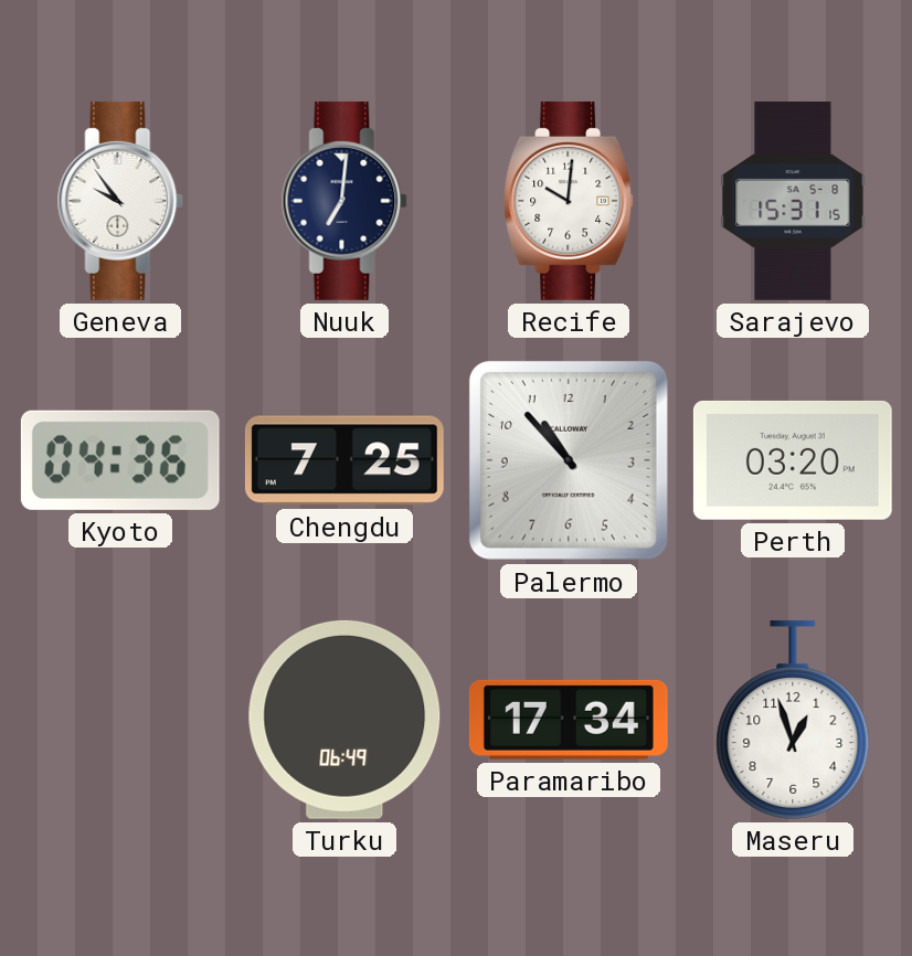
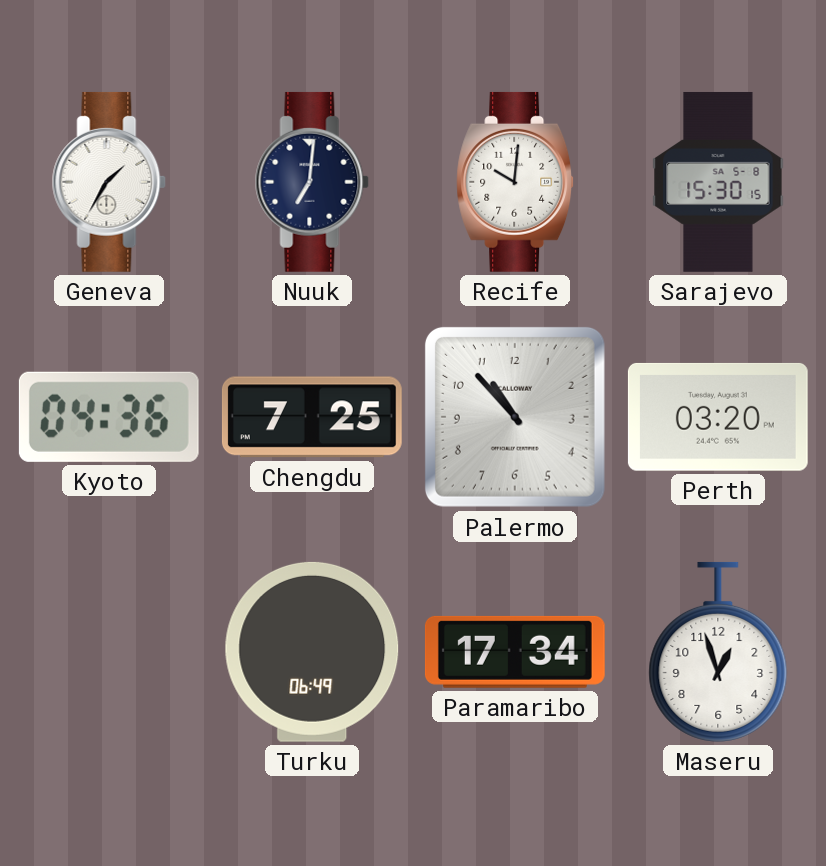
Geneva: 9:54 -> 1:35 (109, 182)
Sarajevo: 15:31 -> 15:30 (718, 182)
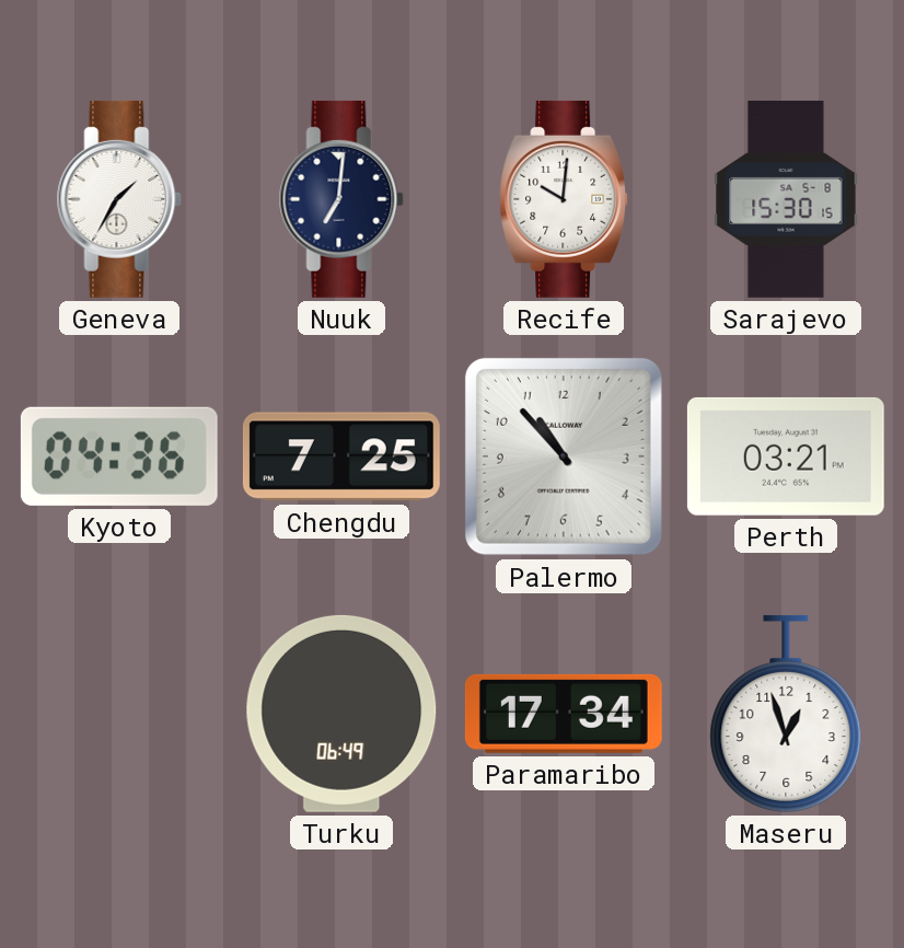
Perth: 03:20 -> 03:21 (786, 456)
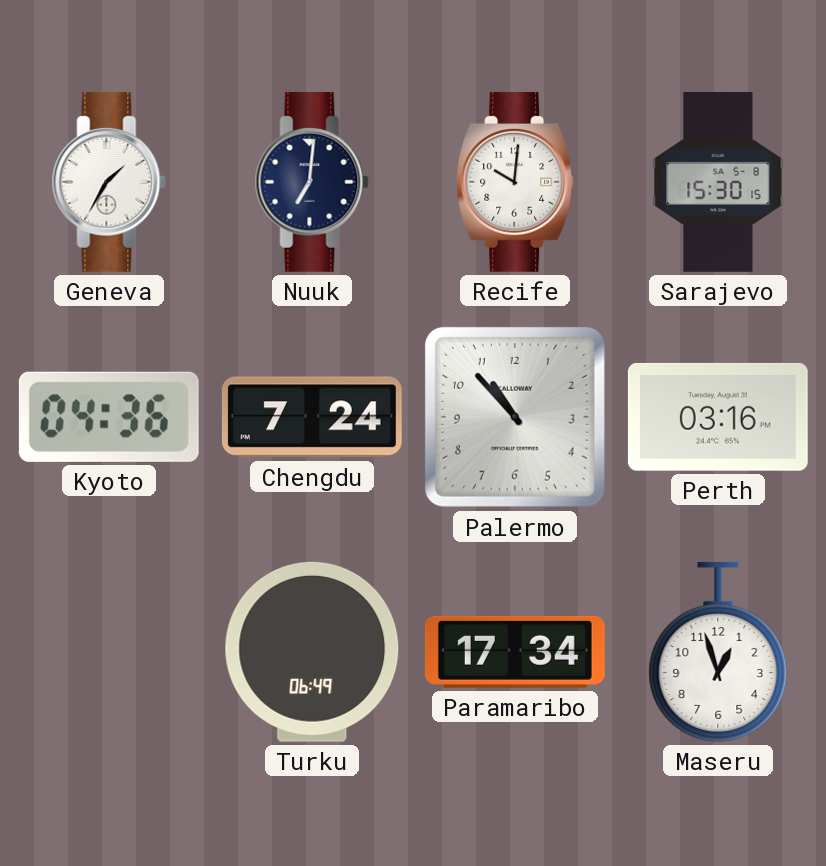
Chengdu: 7:25 -> 7:24 (312, 417)
Perth: 03:21 -> 03:16 (718, 417)
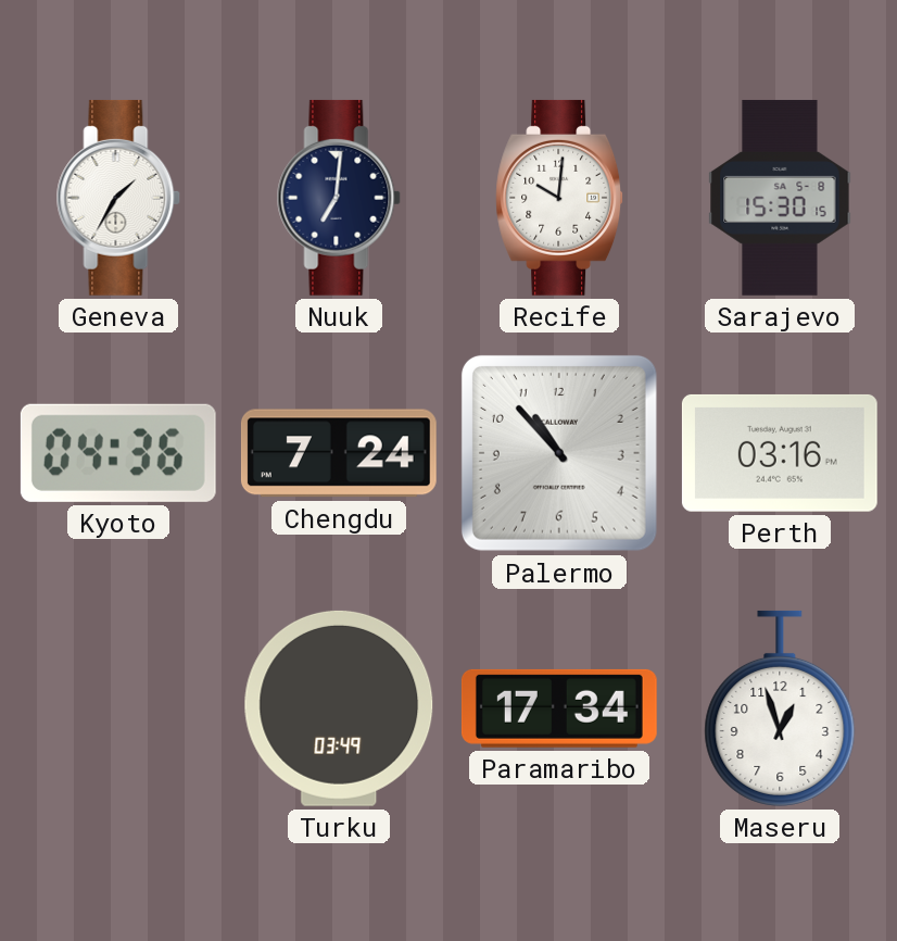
Turku: 06:49 -> 03:49 (339, 708)
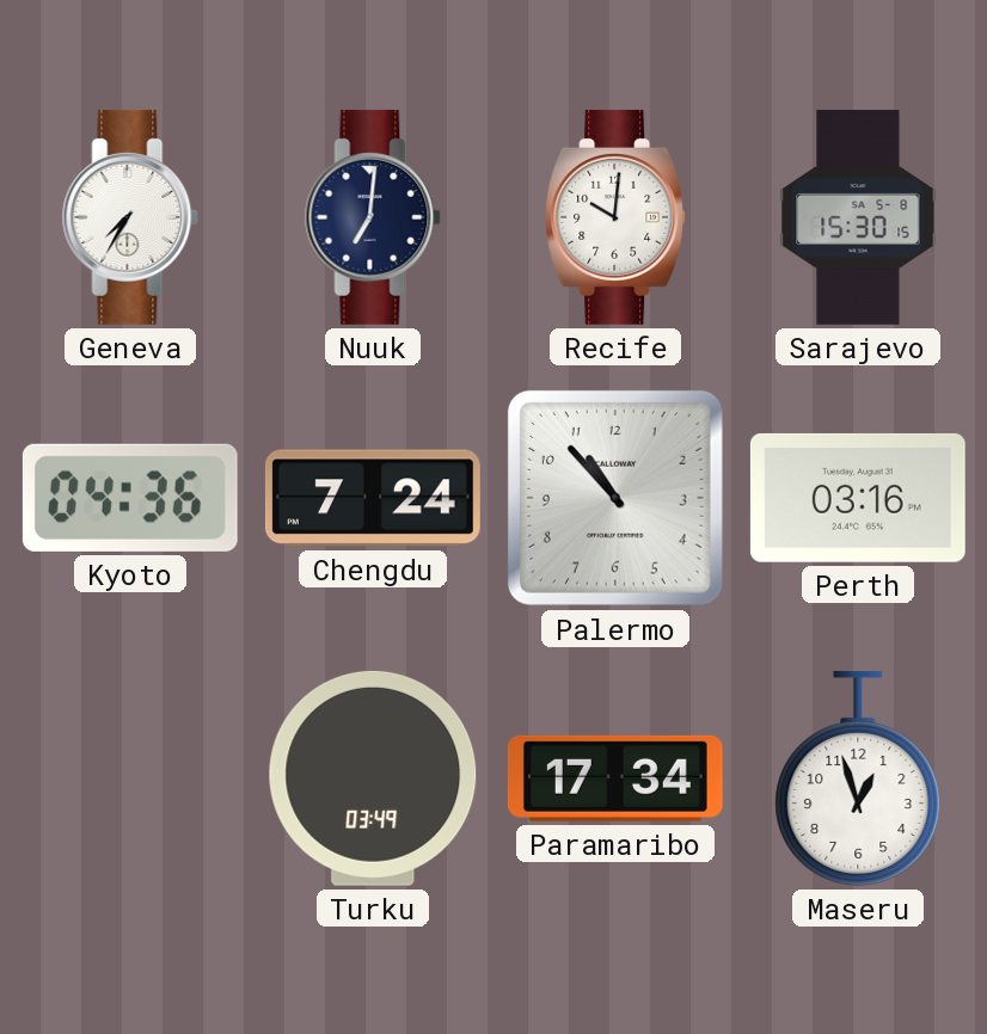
Geneva: 1:35 -> 7:35 (130, 217)
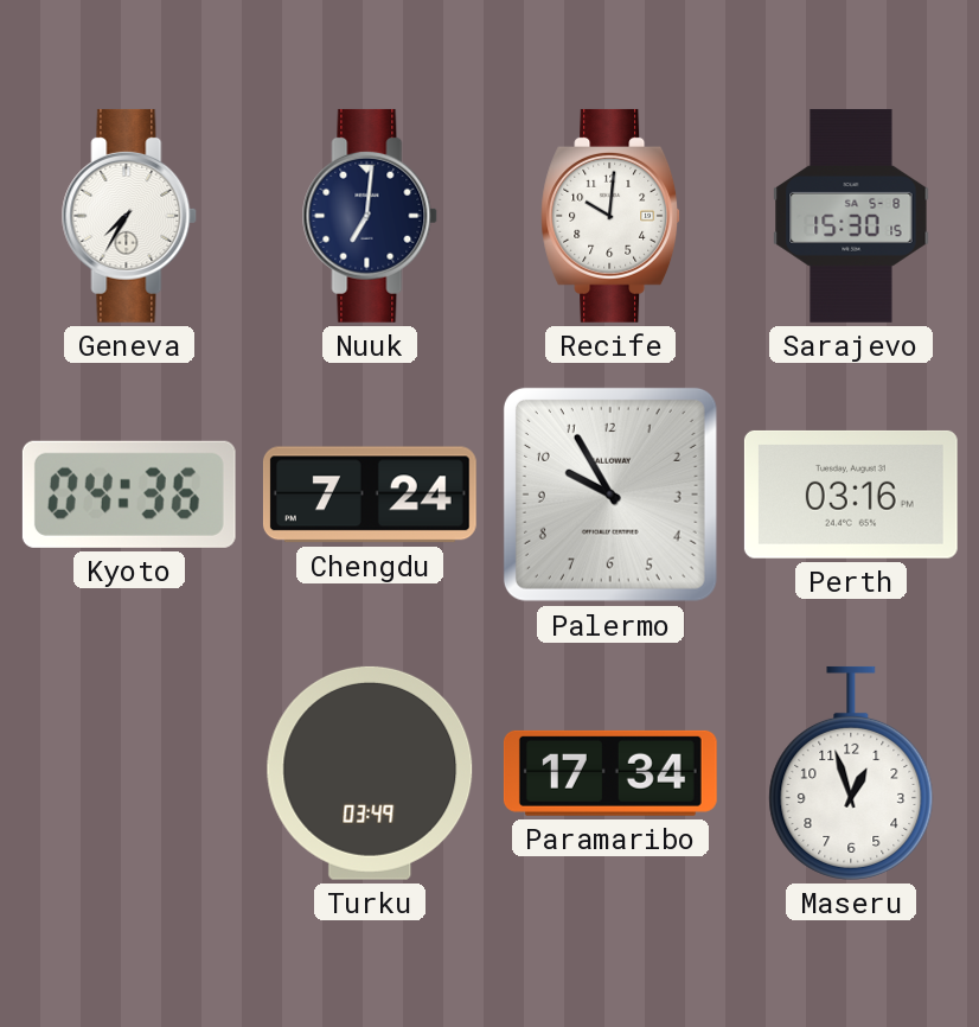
Palermo: 10:53 -> 9:55 (610, 495)
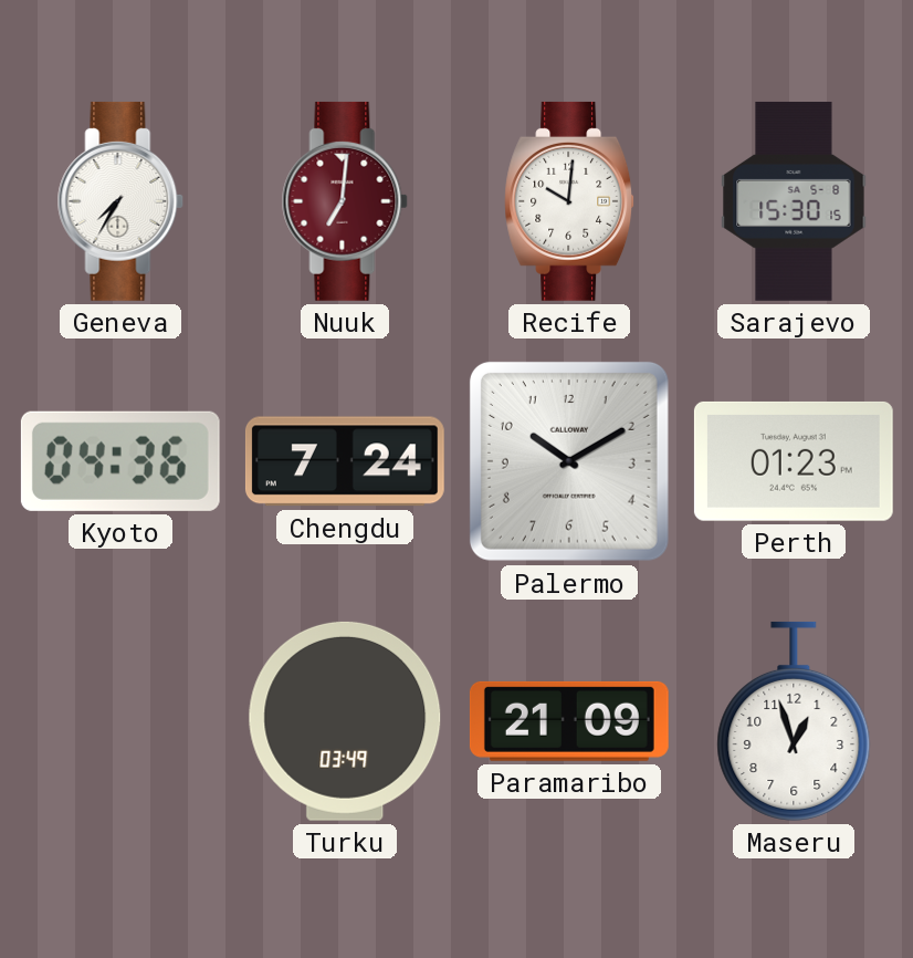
Nuuk dial: navy -> burgundy (345, 201)
Palermo: 9:55 -> 10:10 (569, 461)
Perth: 03:16 -> 01:23 (794, 461)
Paramaribo: 17:34 -> 21:09 (569, 721)
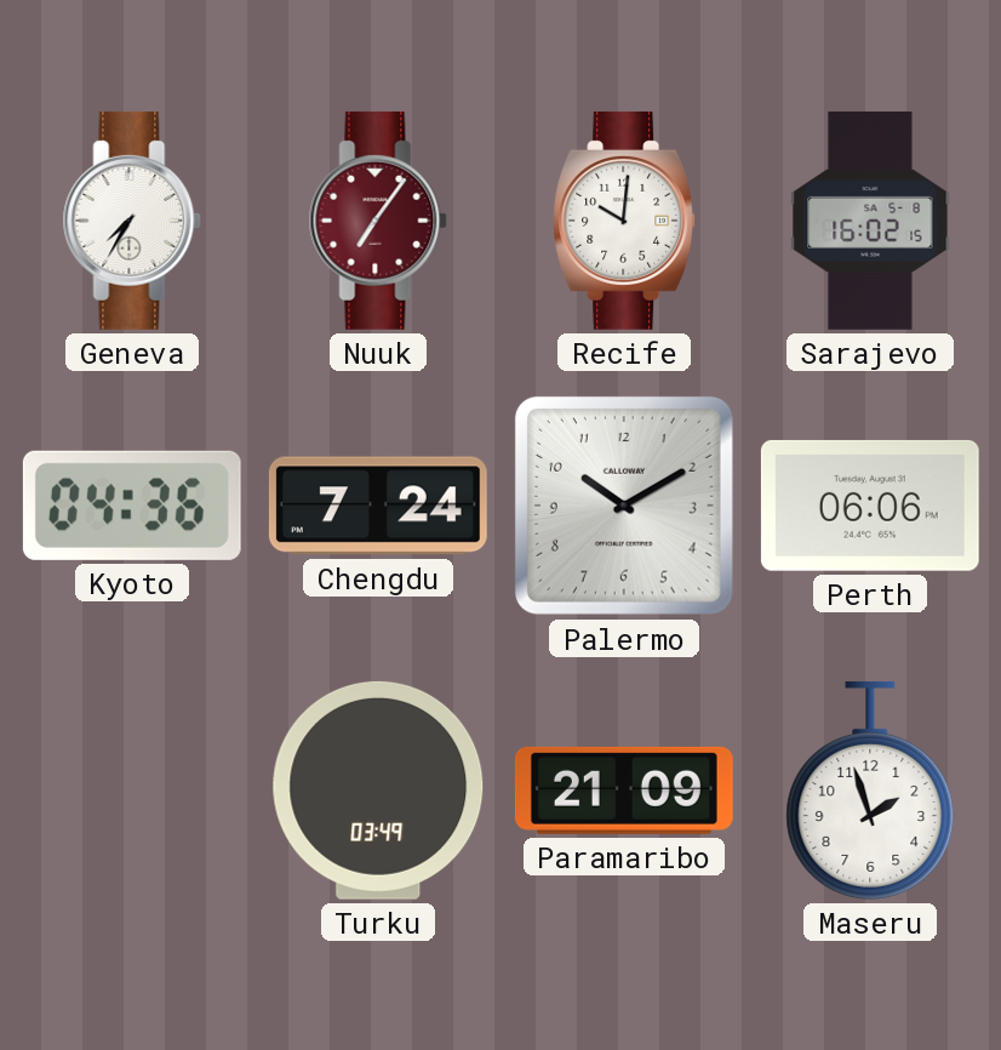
Nuuk: 7:01 -> 7:06 (378, 221)
Sarajevo: 15:30 -> 16:02 (870, 221)
Perth: 01:23 -> 06:06 (870, 506)
Maseru: 12:57 -> 1:57 (870, 791)
